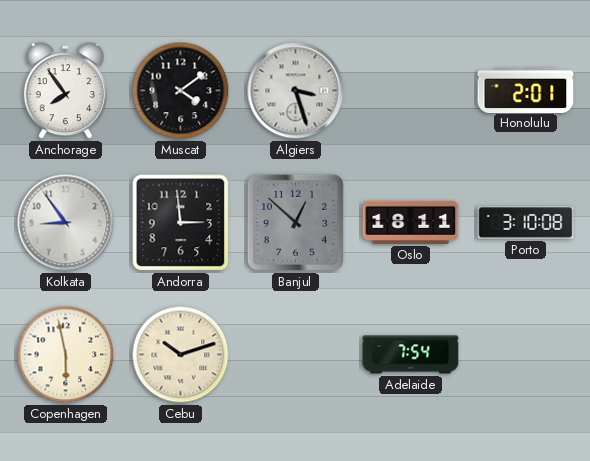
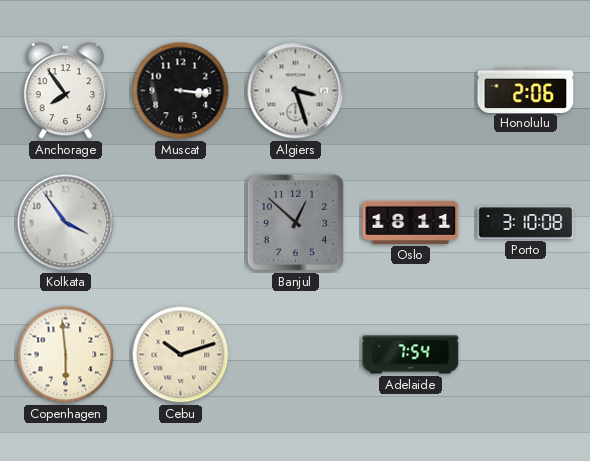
Muscat: 4:09 -> 3:16 (181, 91)
Honolulu: 2:01 -> 2:06 (526, 90)
Kolkata: 8:54 -> 3:54 (66, 223)
Andorra: 2:59 -> none (181, 223)
Copenhagen: 5:58 -> 5:59 (66, 355)
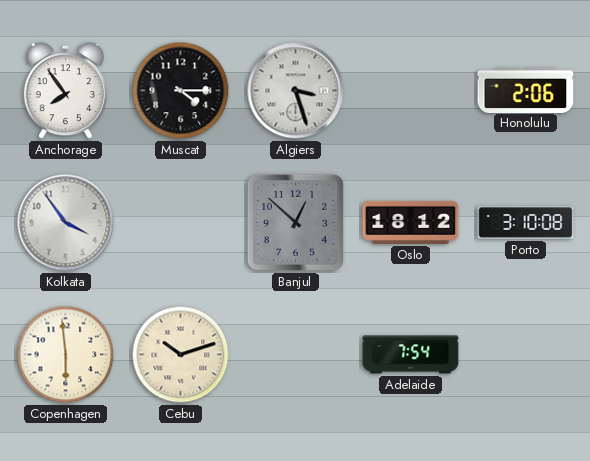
Muscat: 3:16 -> 4:15 (181, 91)
Oslo: 18:11 -> 18:12 (411, 222)
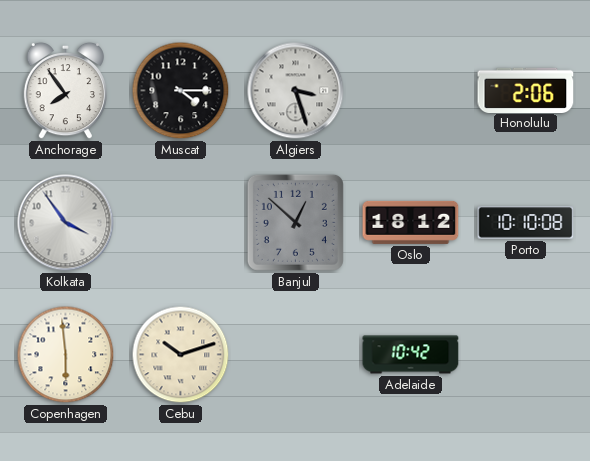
Porto: 3:10 -> 10:10 (526, 223)
Adelaide: 7:54 -> 10:42 (411, 355)
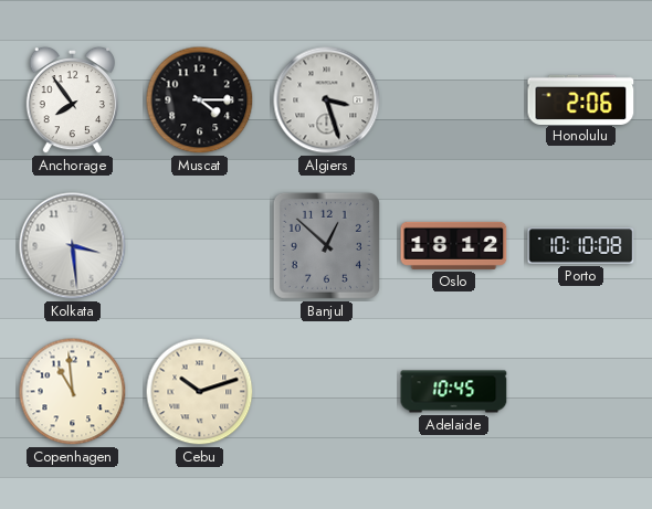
Kolkata: 3:54 -> 3:29 (73, 246)
Copenhagen: 5:59 -> 10:59 (73, 392)
Adelaide: 10:42 -> 10:45 (454, 392)
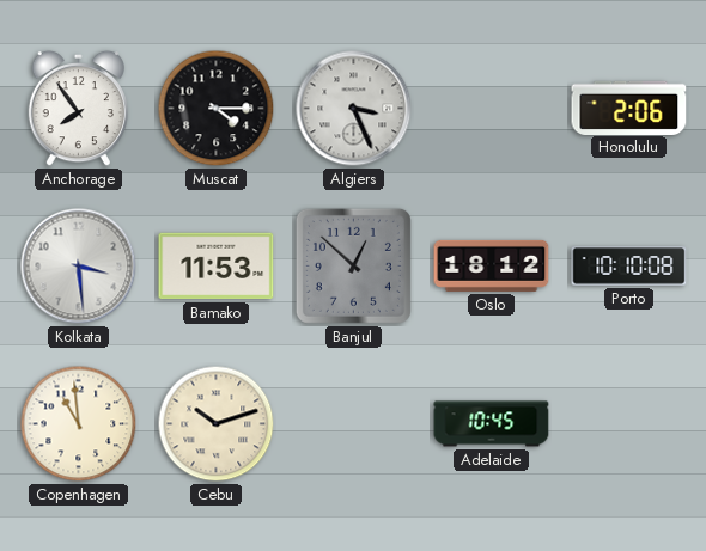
Algiers: 3:27 -> 3:26 (354, 109)
Bamako: none -> 11:53 (217, 267)
